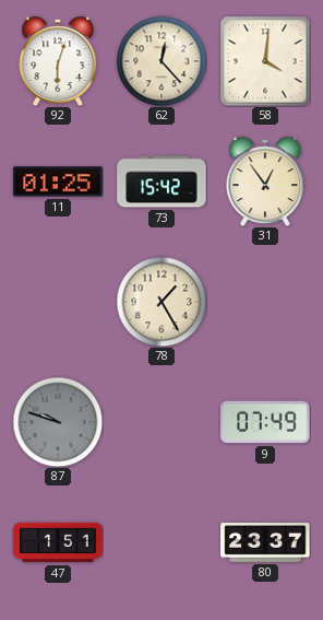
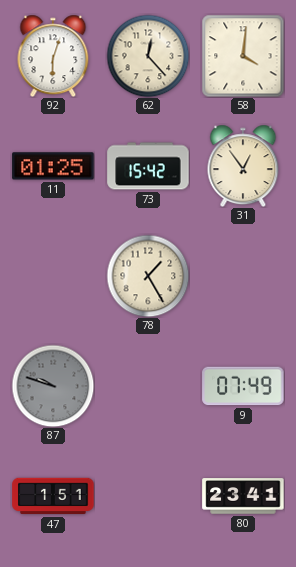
80: 23:37 -> 23:41 (243, 496)
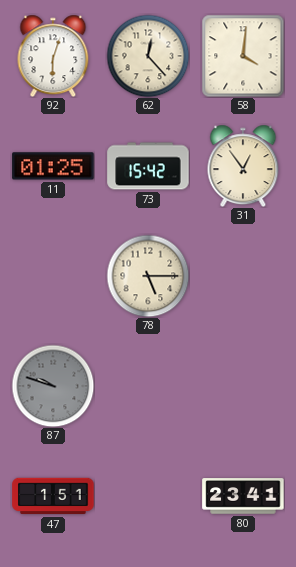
78: 1:25 -> 5:15 (148, 276)
9: 07:49 -> none (243, 386)
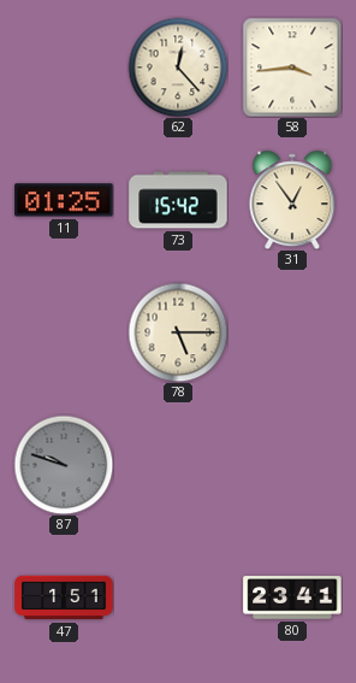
92: 6:03 -> none (53, 56)
58: 4:01 -> 3:44 (292, 67)
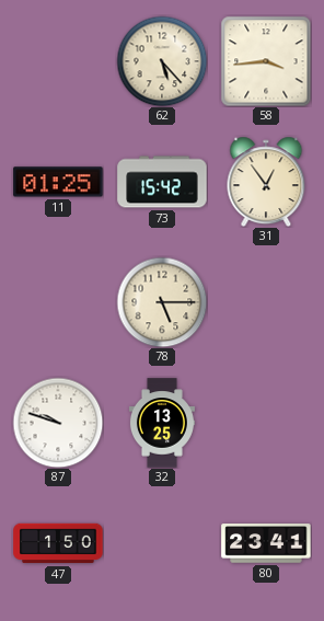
62: 12:23 -> 5:23 (162, 61)
87 dial: grey -> white (58, 423)
32: none -> 13:25 (162, 423)
47: 1:51 -> 1:50 (58, 543)
